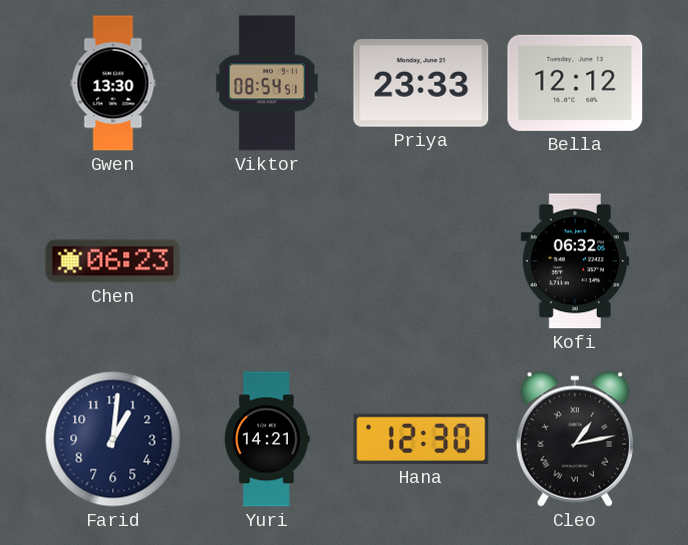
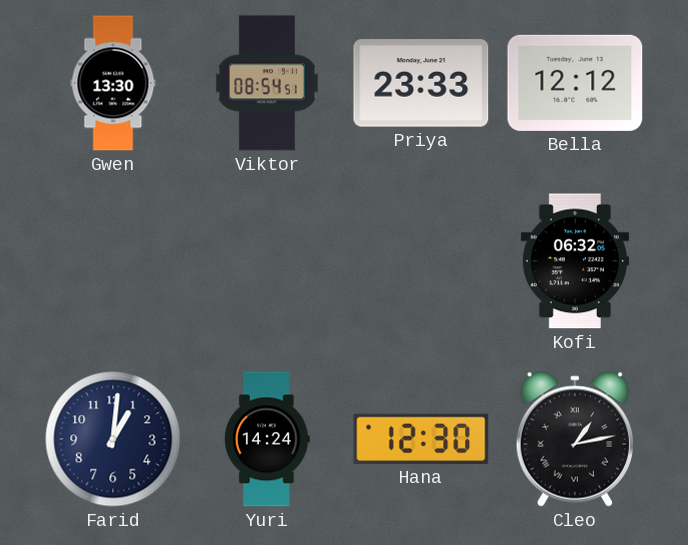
Chen: 06:23 -> none (113, 261)
Yuri: 14:21 -> 14:24 (267, 439)
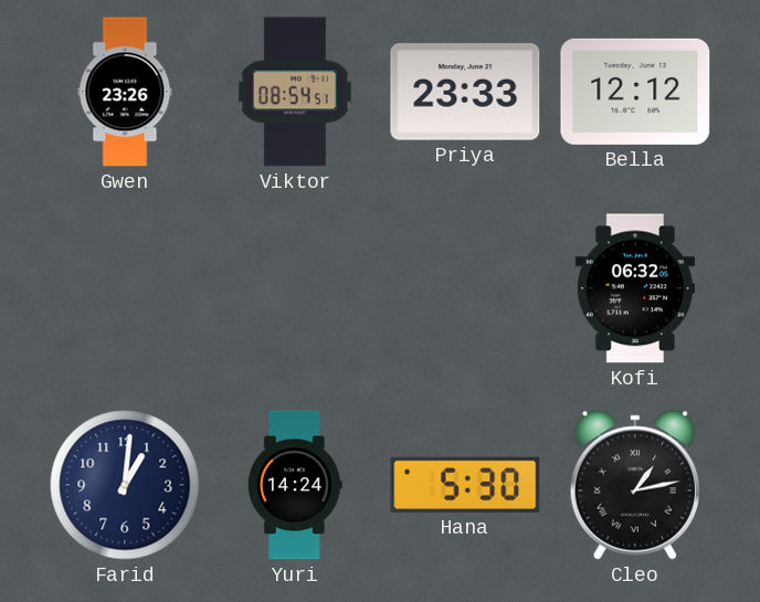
Gwen: 13:30 -> 23:26 (125, 92)
Hana: 12:30 -> 5:30 (465, 485)
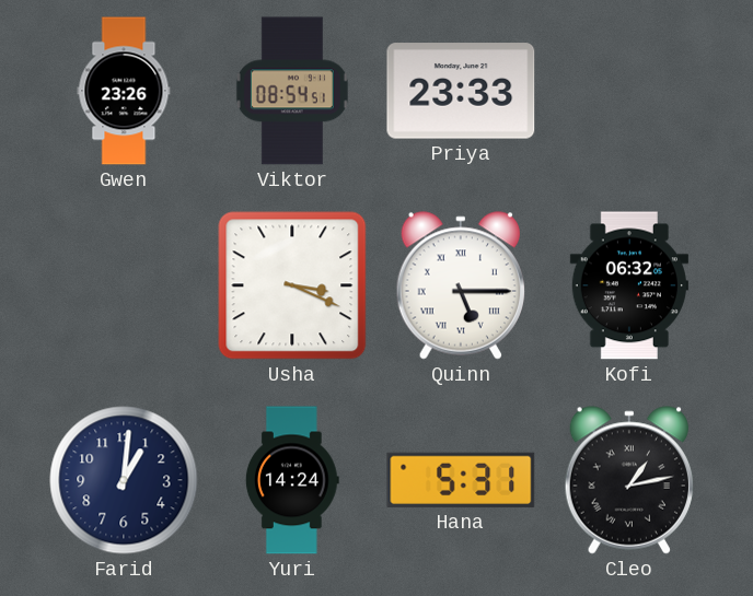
Bella: 12:12 -> none (635, 92)
Usha: none -> 3:19 (292, 285)
Quinn: none -> 5:15 (460, 285)
Hana: 5:30 -> 5:31 (461, 480)
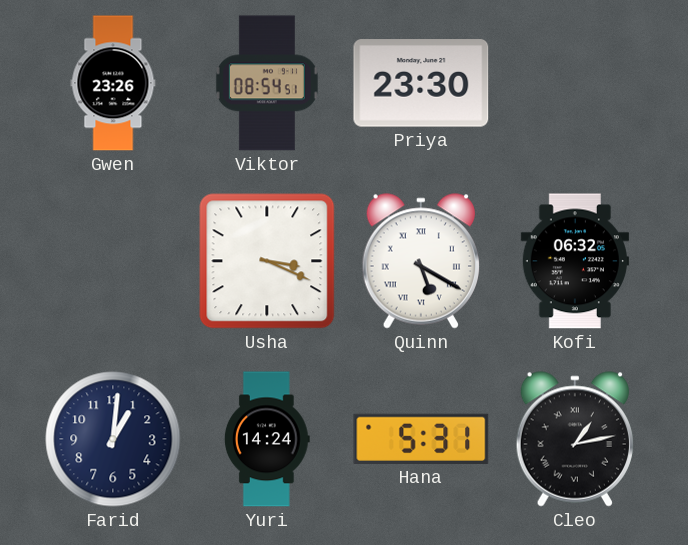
Priya: 23:33 -> 23:30 (421, 83)
Quinn: 5:15 -> 5:20 (420, 261)
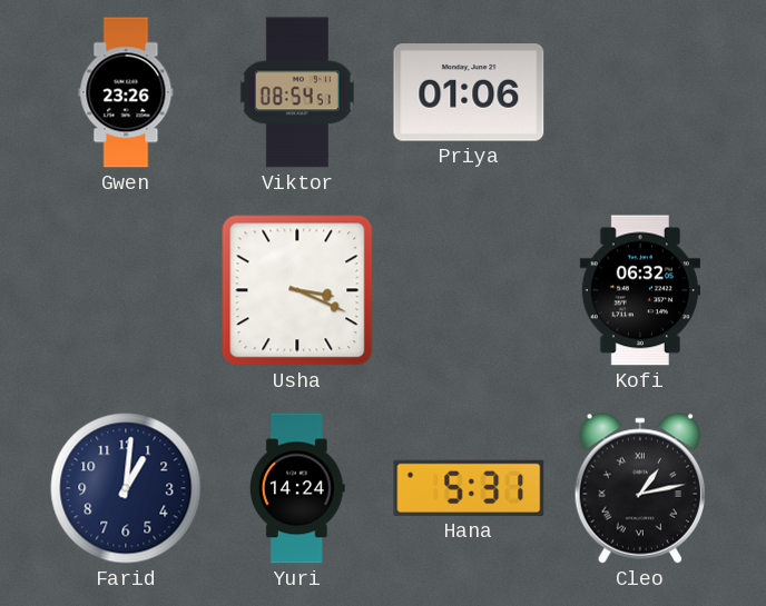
Priya: 23:30 -> 01:06 (469, 92)
Quinn: 5:20 -> none (420, 261)
